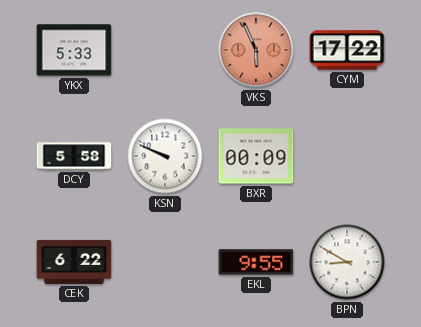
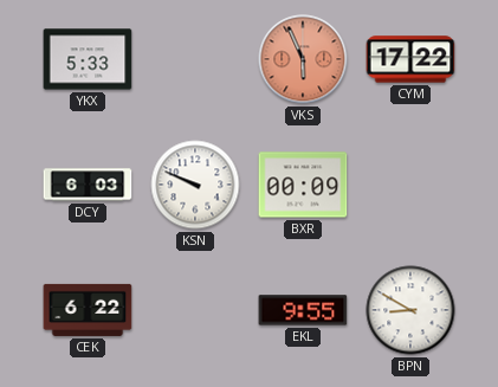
DCY: 5:58 -> 6:03 (88, 185)
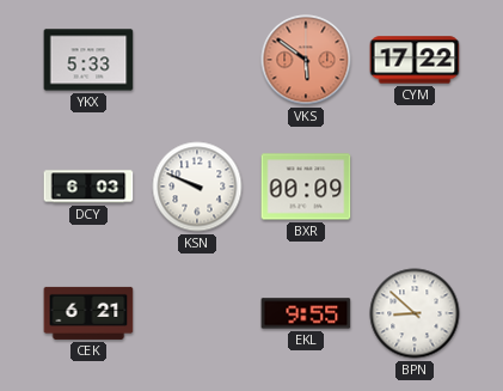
VKS: 5:56 -> 5:51 (306, 60)
CEK: 6:22 -> 6:21 (88, 313)
BPN: 8:50 -> 8:52 (415, 313)
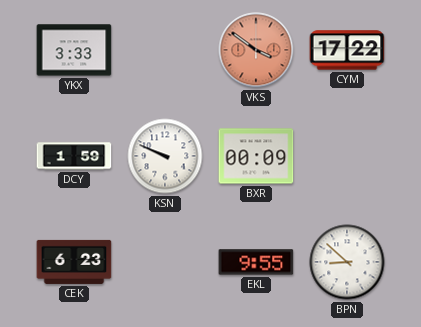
YKX: 5:33 -> 3:33 (74, 50)
VKS: 5:51 -> 3:51 (256, 50)
DCY: 6:03 -> 1:59 (74, 156)
CEK: 6:21 -> 6:23 (74, 262)
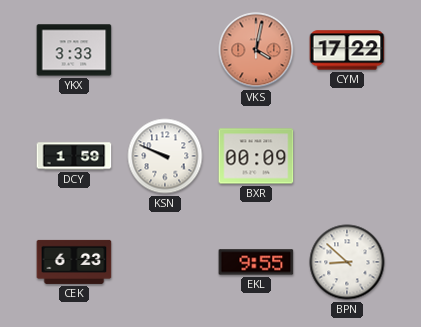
VKS: 3:51 -> 4:02 (256, 50)
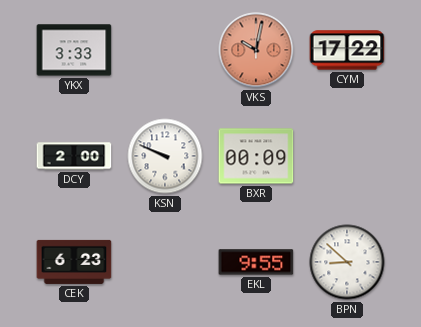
VKS: 4:02 -> 10:02 (256, 50)
DCY: 1:59 -> 2:00 (74, 156)
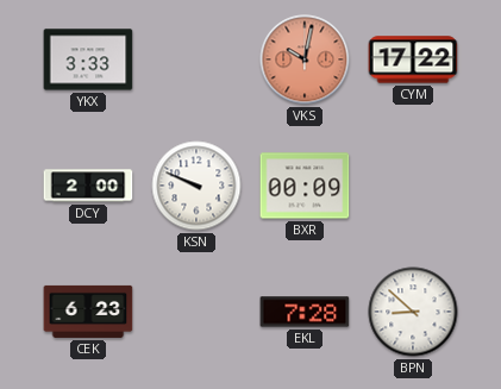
EKL: 9:55 -> 7:28 (305, 312)
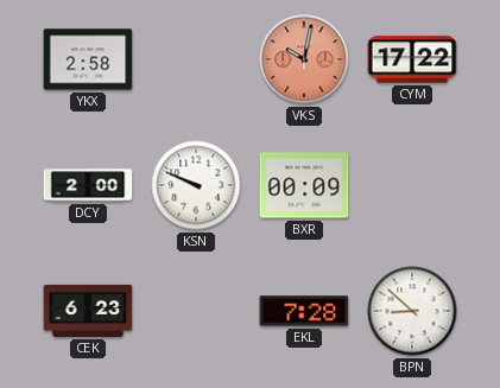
YKX: 3:33 -> 2:58 (88, 59)
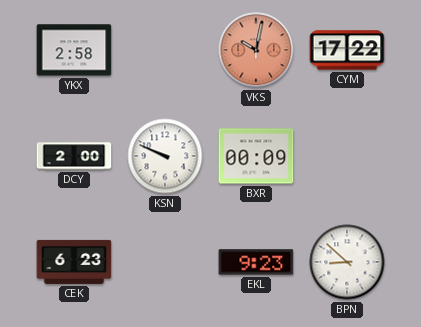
EKL: 7:28 -> 9:23 (256, 262)
